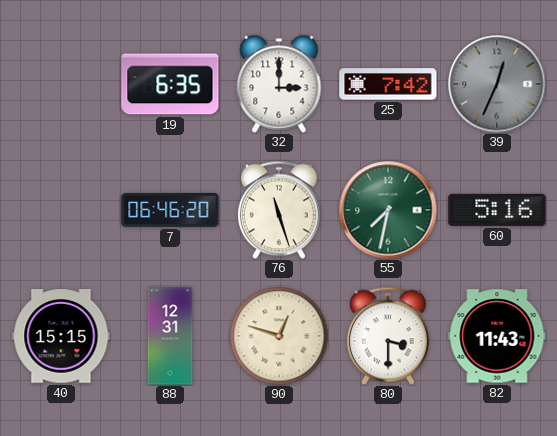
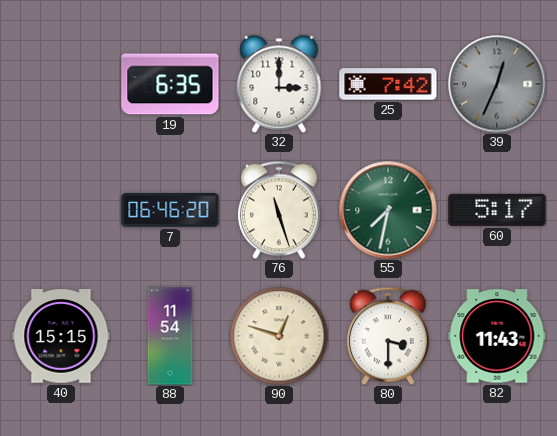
60: 5:16 -> 5:17 (497, 210)
88: 12:31 -> 11:54 (170, 336)
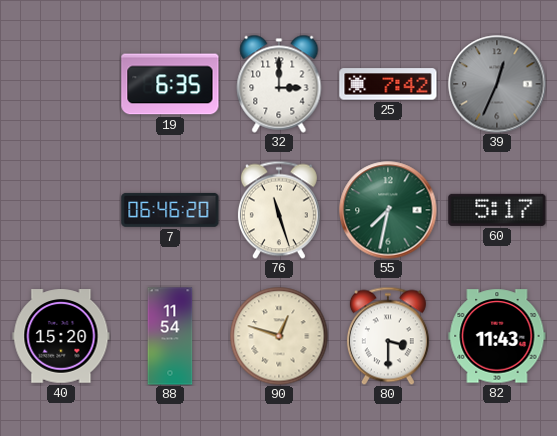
40: 15:15 -> 15:20 (61, 336)
